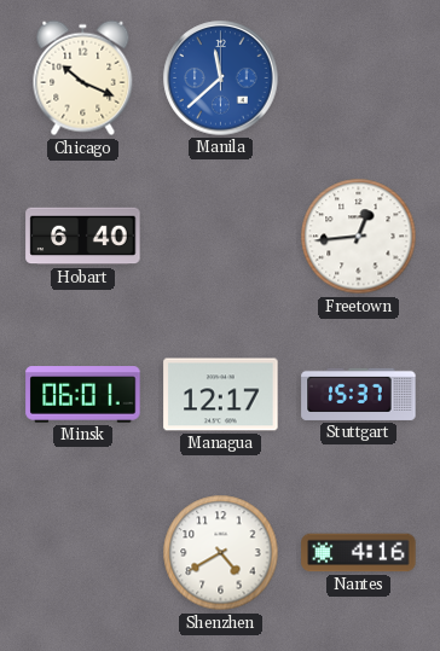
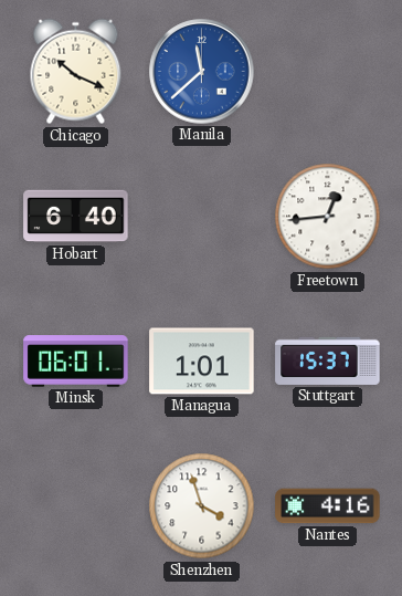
Managua: 12:17 -> 1:01 (202, 362)
Shenzhen: 4:40 -> 3:57 (202, 506)
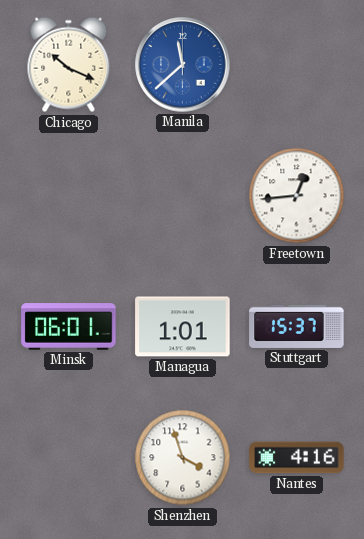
Hobart: 6:40 -> none (76, 217)
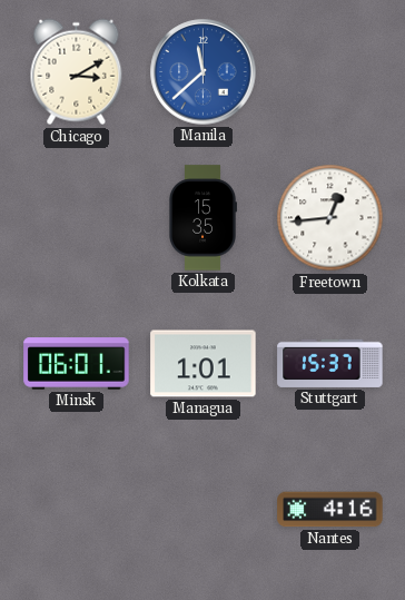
Chicago: 10:19 -> 3:10 (77, 72)
Kolkata: none -> 15:35 (204, 218)
Shenzhen: 3:57 -> none (183, 458)
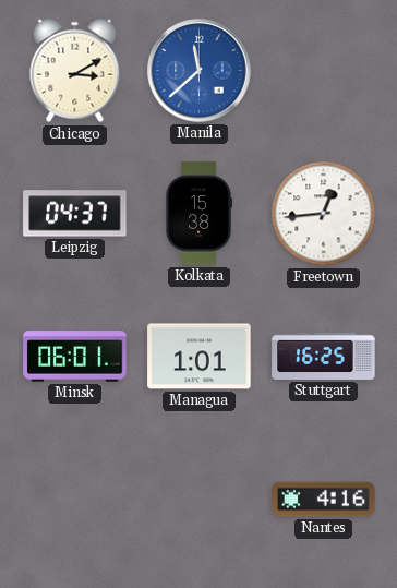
Leipzig: none -> 04:37 (75, 214)
Kolkata: 15:35 -> 15:38 (200, 214)
Stuttgart: 15:37 -> 16:25 (324, 356)
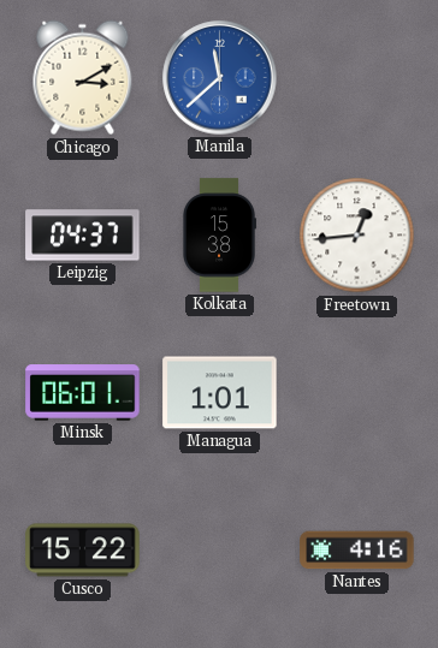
Stuttgart: 16:25 -> none (324, 356)
Cusco: none -> 15:22 (83, 551)
